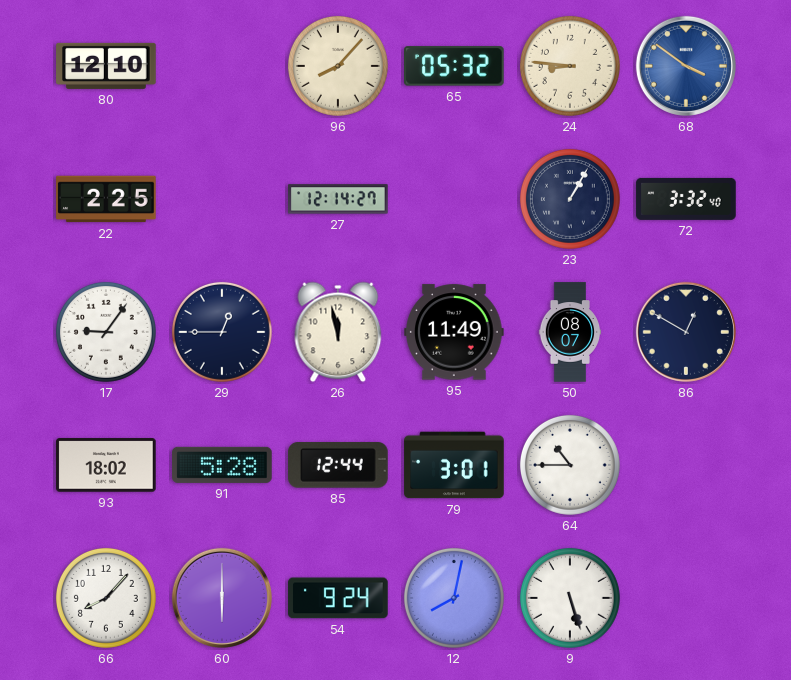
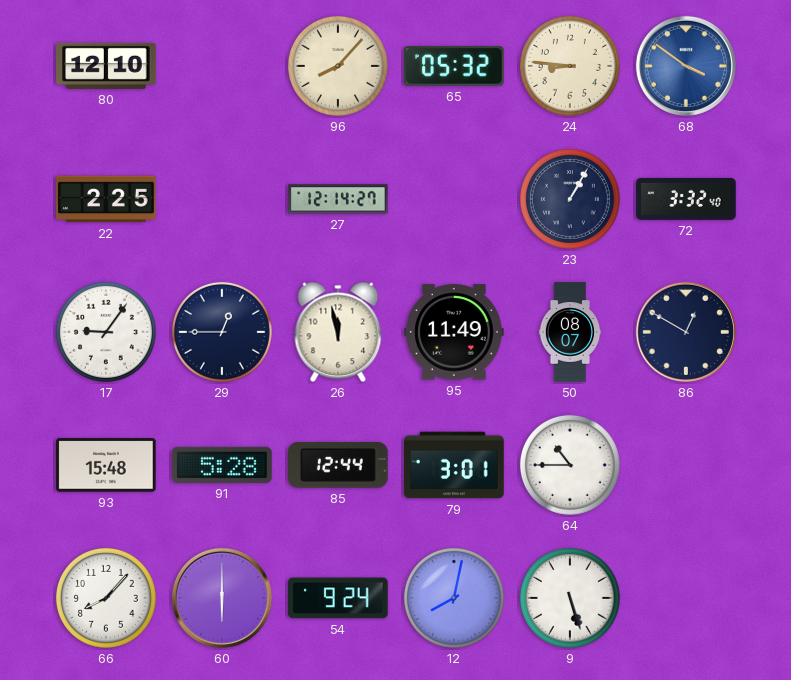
93: 18:02 -> 15:48 (106, 465)
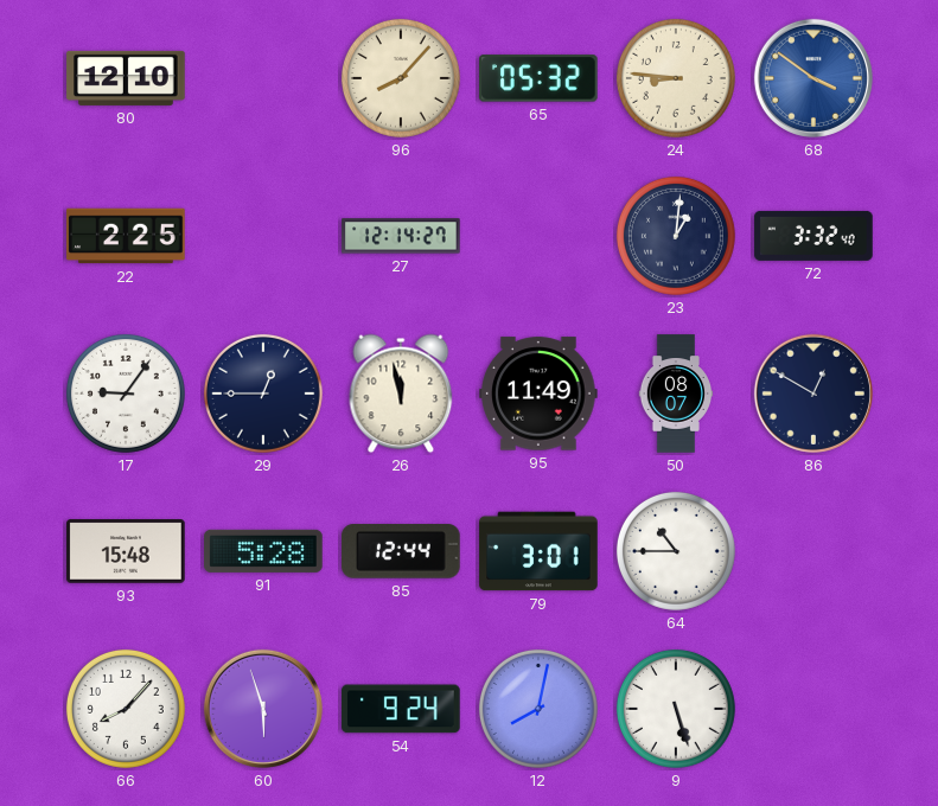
23: 1:05 -> 1:01 (676, 236)
60: 6:00 -> 5:57 (263, 709)
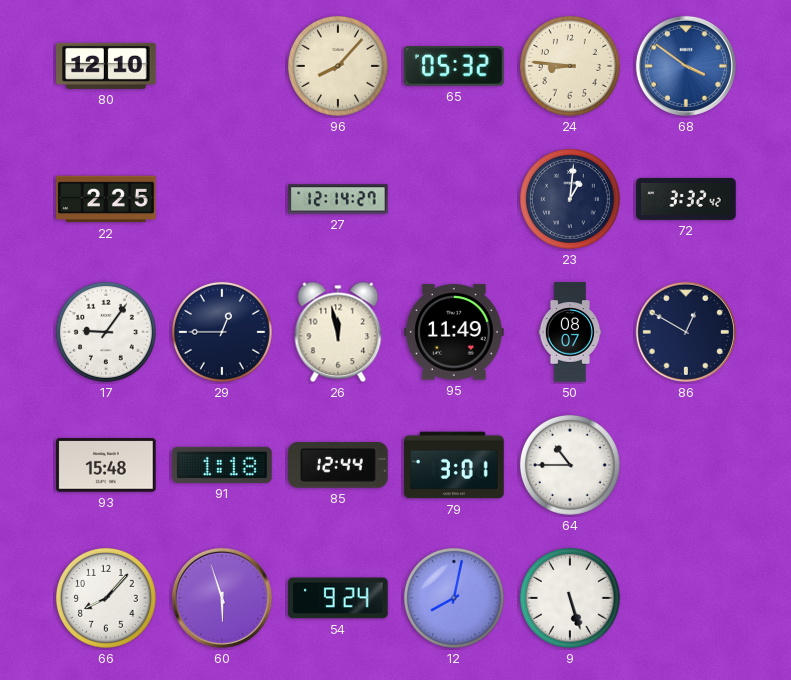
72: 3:32:40 -> 3:32:42 (686, 199)
91: 5:28 -> 1:18 (222, 465)
